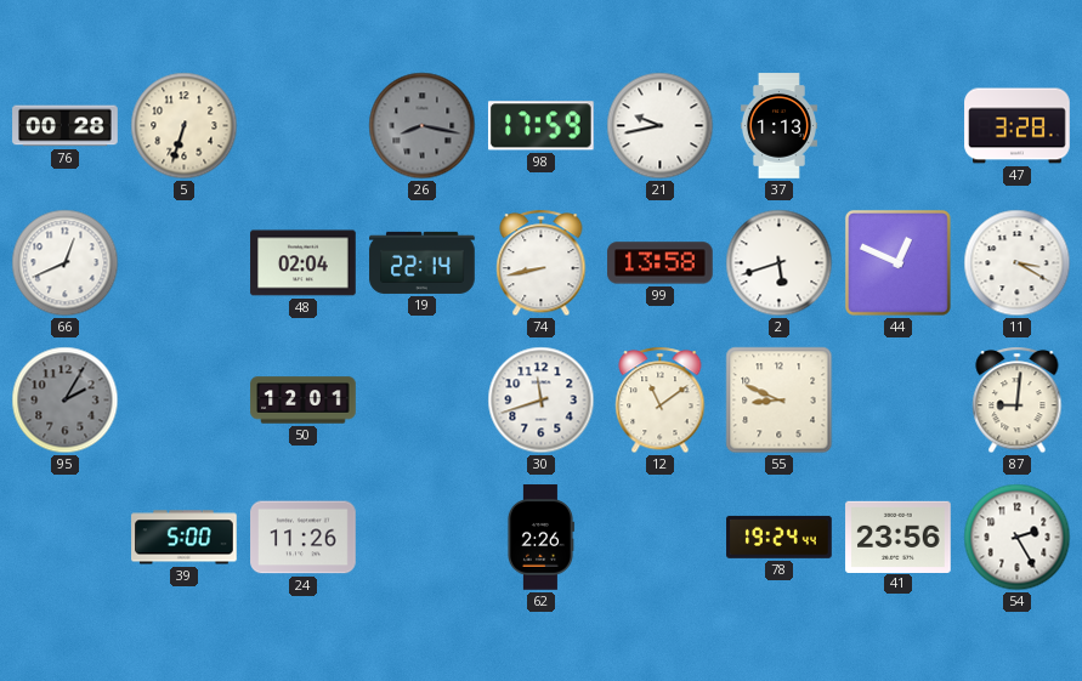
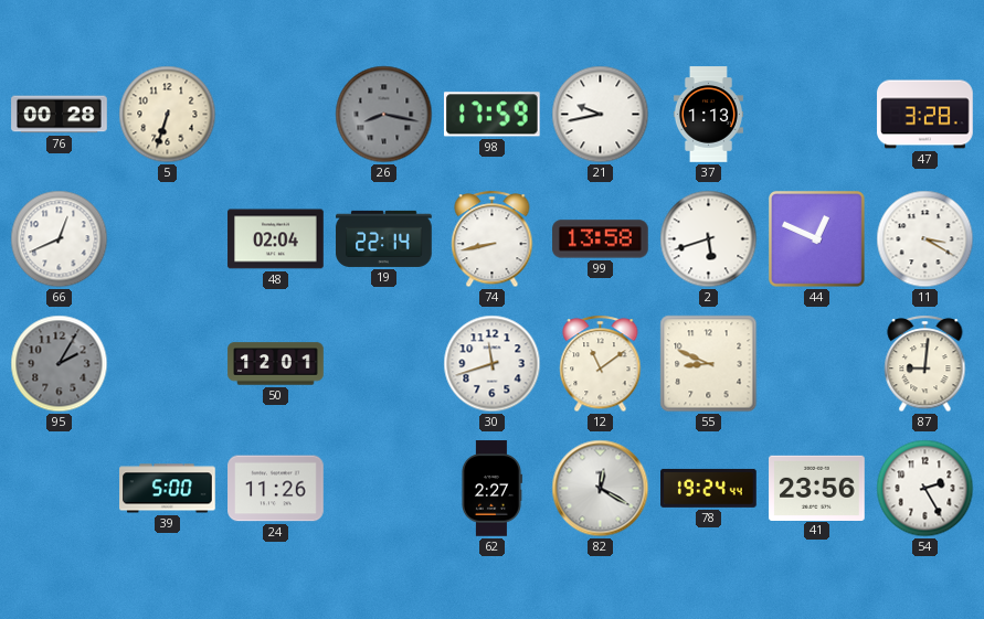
62: 2:26 -> 2:27 (491, 489)
82: none -> 12:20 (601, 489)
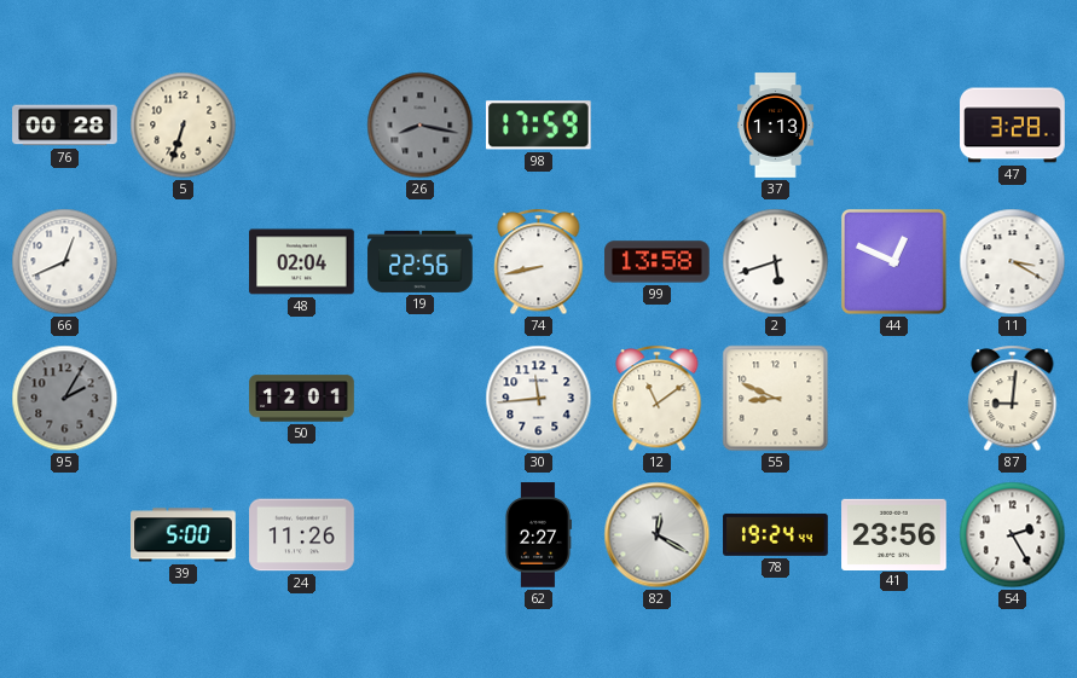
21: 9:43 -> none (601, 115)
19: 22:14 -> 22:56 (421, 261)
30: 11:42 -> 11:44 (539, 399)
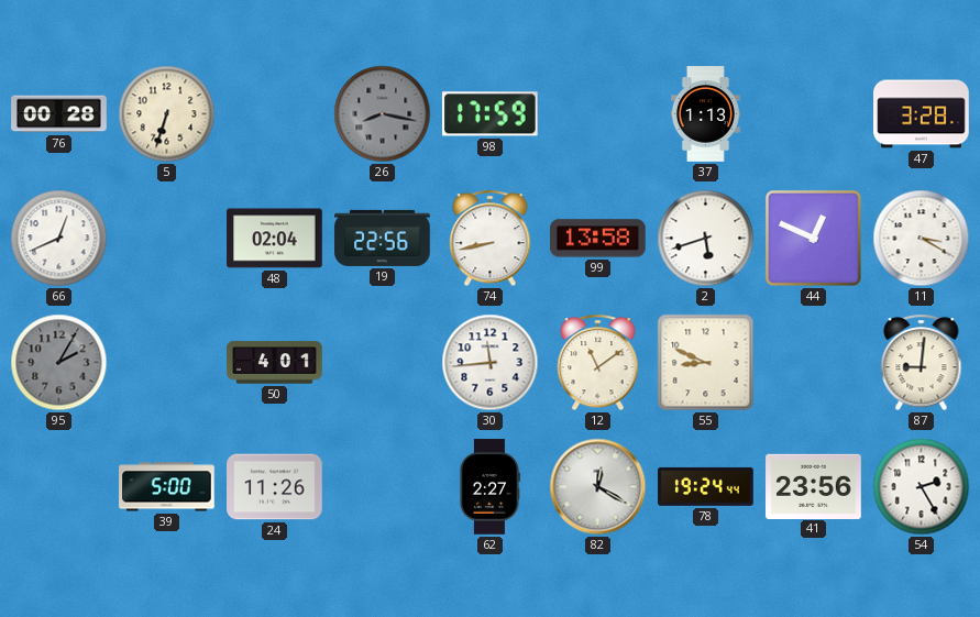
50: 12:01 -> 4:01 (275, 363)
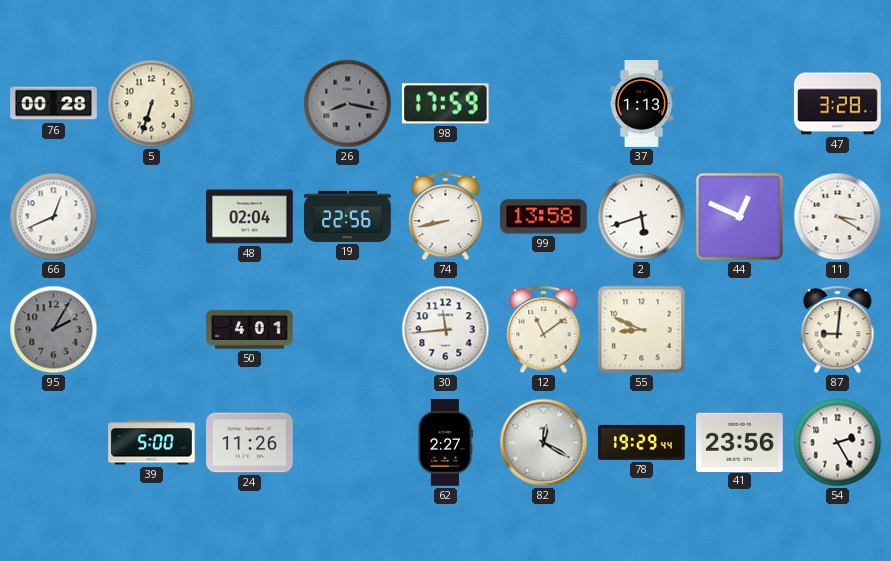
78: 19:24 -> 19:29 (642, 442)
